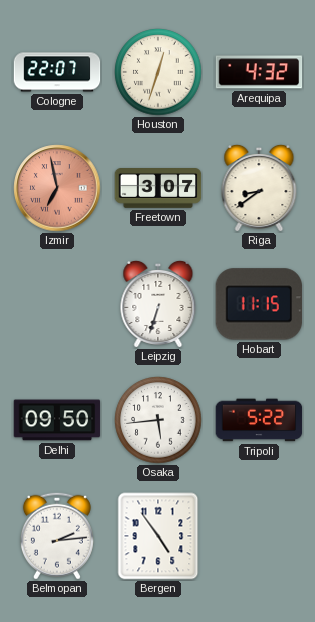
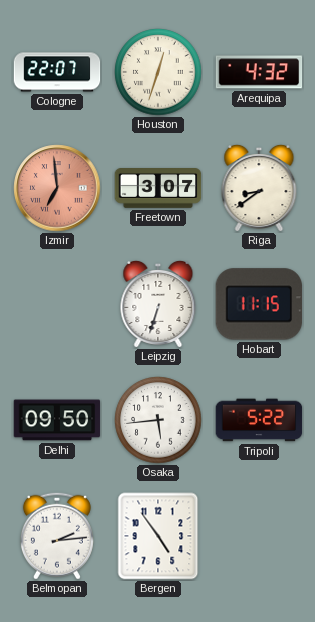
Izmir: 6:58 -> 6:59 (57, 188)
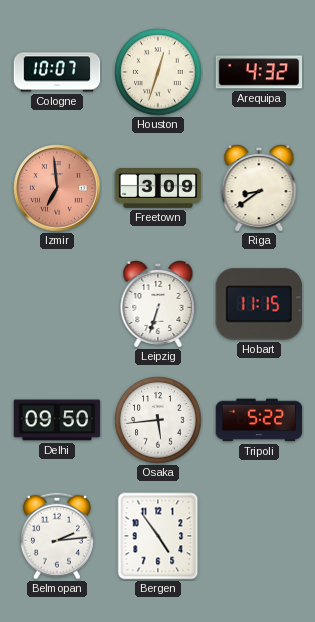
Cologne: 22:07 -> 10:07 (57, 72)
Freetown: 3:07 -> 3:09 (158, 189)
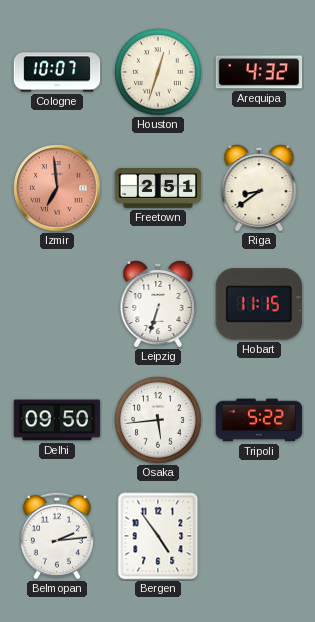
Freetown: 3:09 -> 2:51 (158, 189)
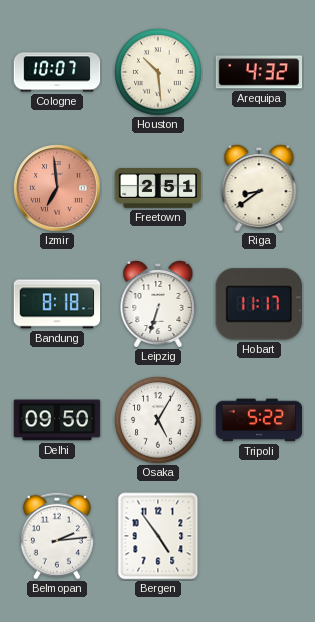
Houston: 12:33 -> 10:29 (158, 72)
Bandung: none -> 8:18 (57, 304)
Hobart: 11:15 -> 11:17 (259, 304)
Osaka: 5:44 -> 5:05 (158, 420)
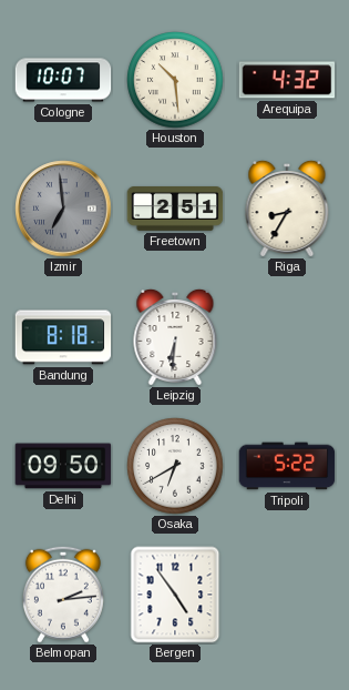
Izmir dial: salmon -> grey (63, 209)
Riga: 8:39 -> 8:35 (287, 209)
Leipzig: 6:33 -> 6:31 (175, 337)
Hobart: 11:17 -> none (259, 304)
Osaka: 5:05 -> 6:40 (175, 466)
